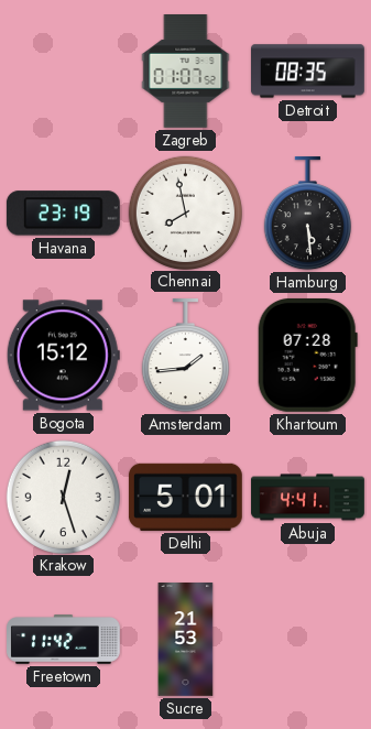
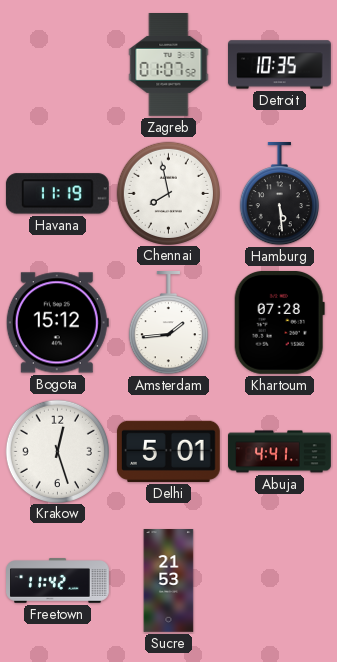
Detroit: 08:35 -> 10:35 (280, 65)
Havana: 23:19 -> 11:19 (57, 194)
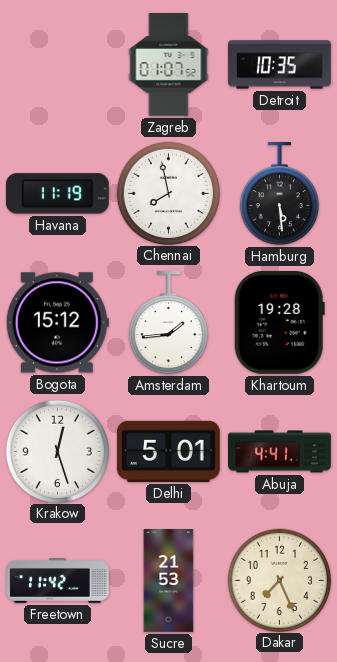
Khartoum: 07:28 -> 19:28 (279, 322)
Dakar: none -> 7:26 (279, 580)
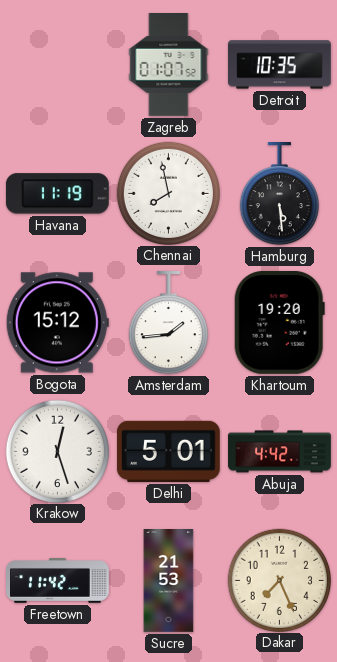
Khartoum: 19:28 -> 19:20 (279, 322)
Abuja: 4:41 -> 4:42 (280, 452)
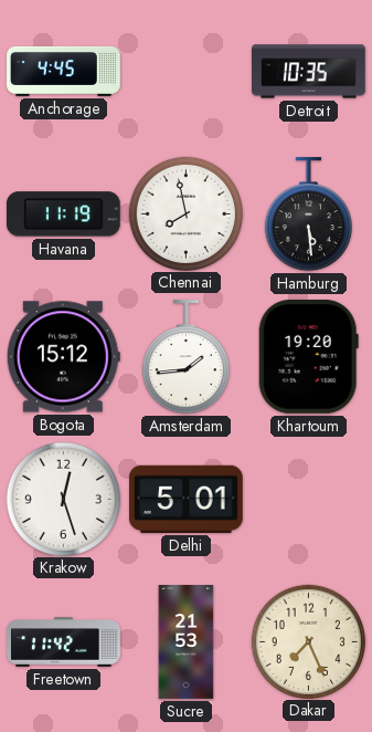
Anchorage: none -> 4:45 (64, 71)
Zagreb: 01:07 -> none (169, 65)
Abuja: 4:42 -> none (280, 452)
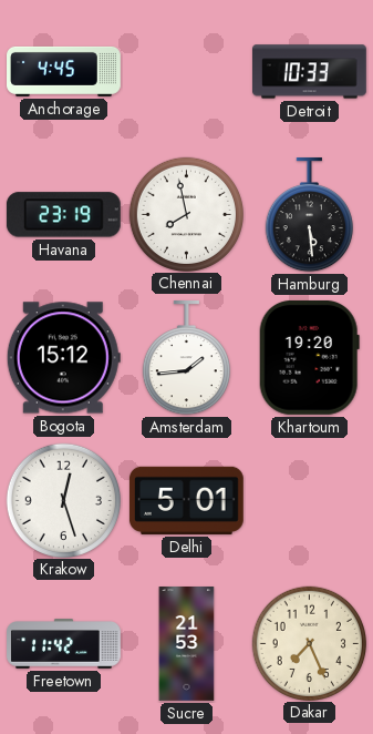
Detroit: 10:35 -> 10:33 (310, 72)
Havana: 11:19 -> 23:19 (63, 215)
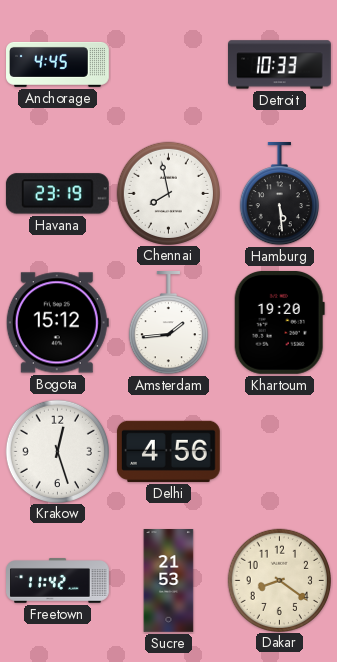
Delhi: 5:01 -> 4:56 (168, 451)
Dakar: 7:26 -> 8:21 (279, 580)
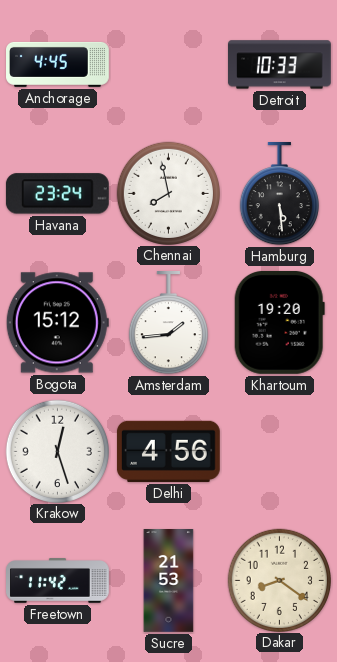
Havana: 23:19 -> 23:24 (57, 194)
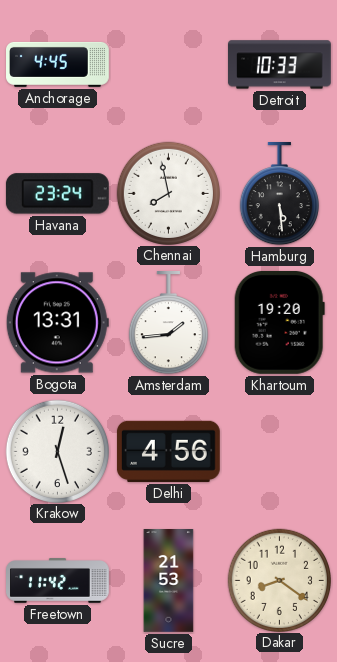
Bogota: 15:12 -> 13:31 (57, 323)
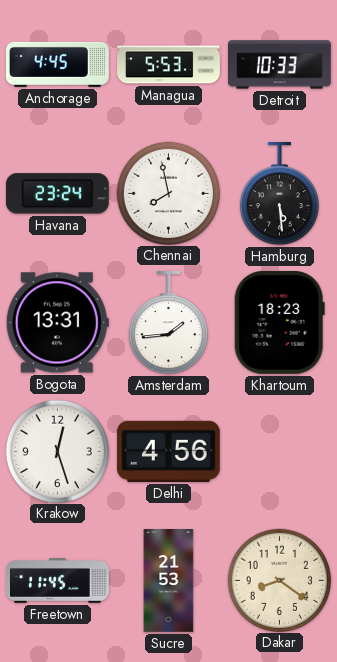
Managua: none -> 5:53 (169, 65)
Khartoum: 19:20 -> 18:23 (279, 322)
Freetown: 11:42 -> 11:45 (58, 581)
